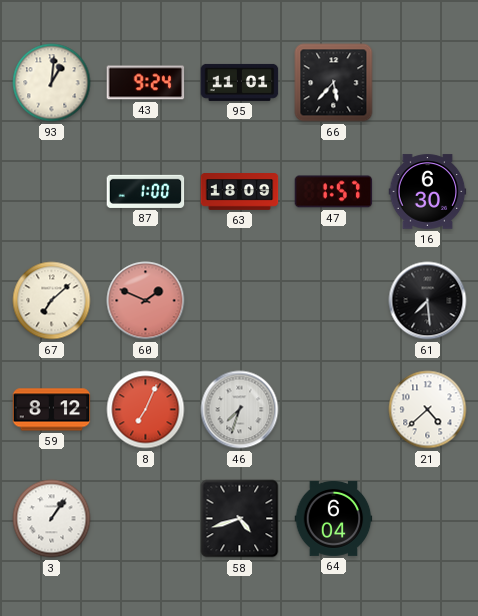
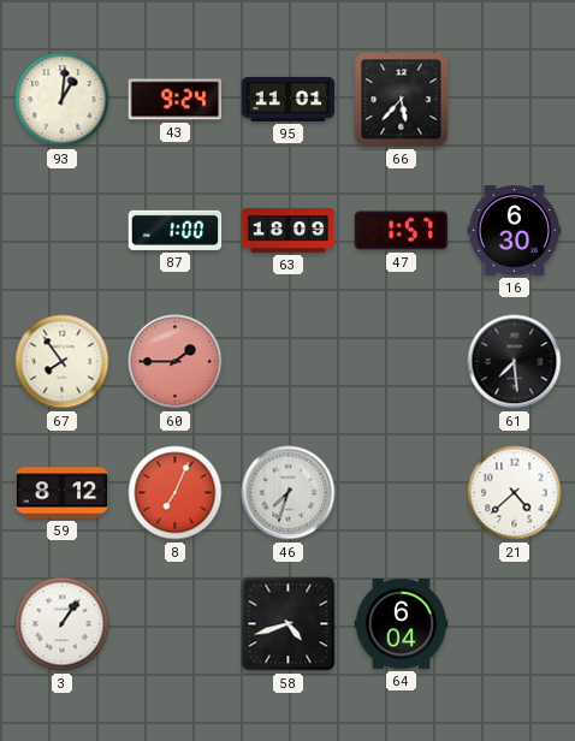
67: 7:08 -> 7:54 (63, 362)
60: 1:49 -> 1:45 (176, 362)
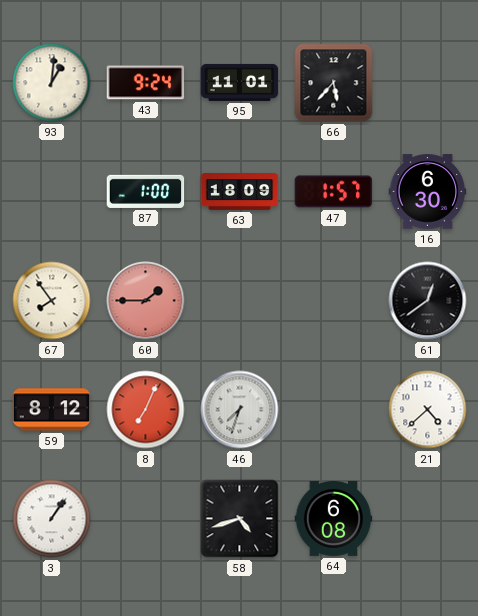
61: 7:29 -> 12:39 (428, 301)
64: 6:04 -> 6:08 (334, 518)
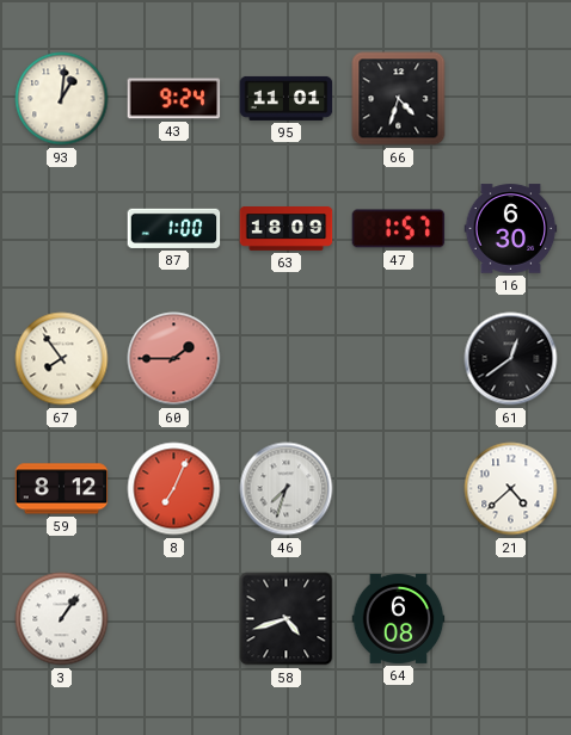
66: 5:37 -> 4:33 (399, 99)
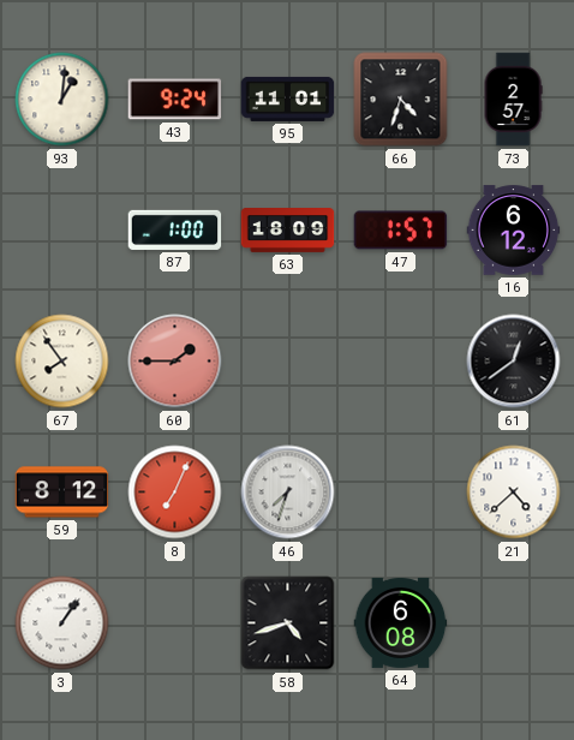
73: none -> 2:57 (513, 100)
16: 6:30 -> 6:12 (514, 231)
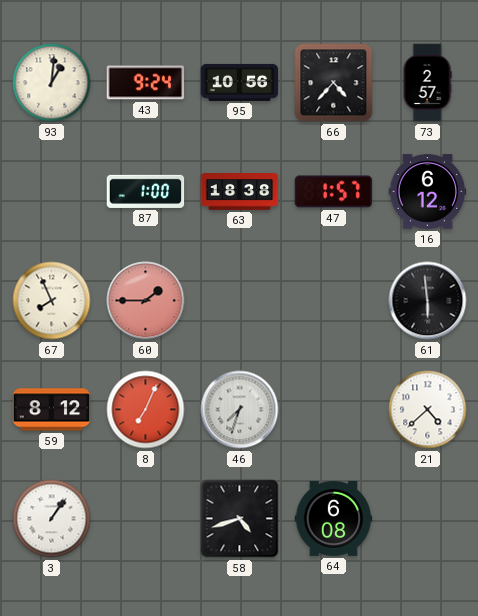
95: 11:01 -> 10:56 (240, 82)
66: 4:33 -> 4:37 (334, 83)
63: 18:09 -> 18:38 (240, 192)
67: 7:54 -> 7:56 (52, 301)
61: 12:39 -> 5:59 (428, 301)
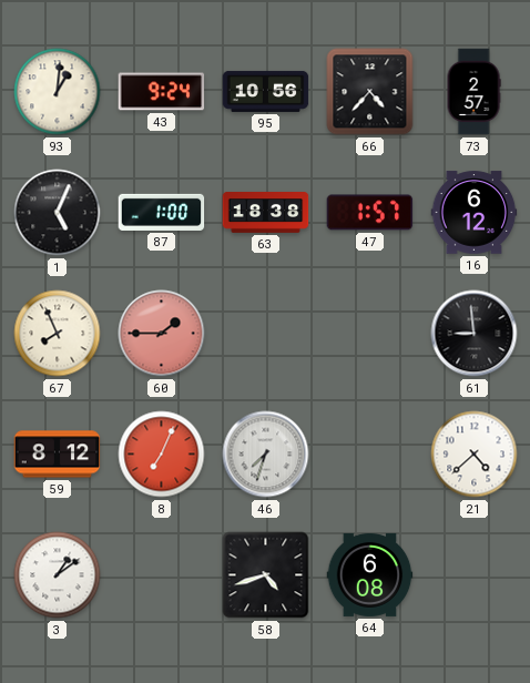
1: none -> 5:04 (58, 213)
61: 5:59 -> 8:59 (475, 334)
3: 1:06 -> 1:09 (58, 575)
